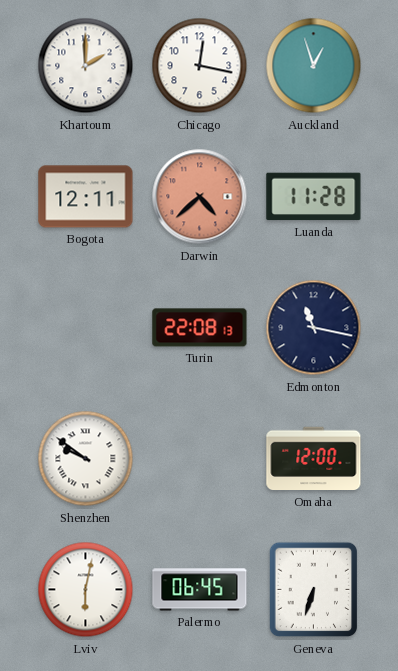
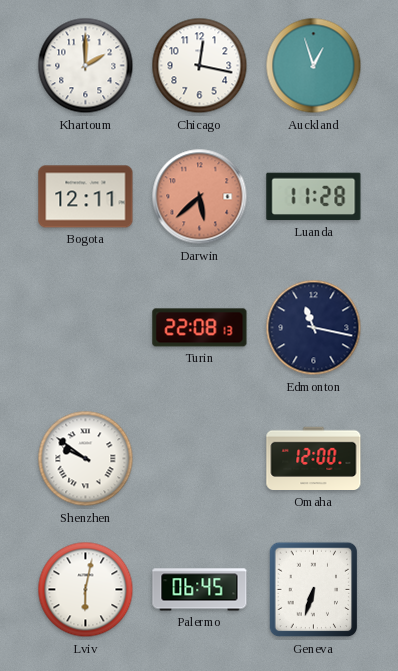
Darwin: 4:38 -> 5:38 (200, 197)
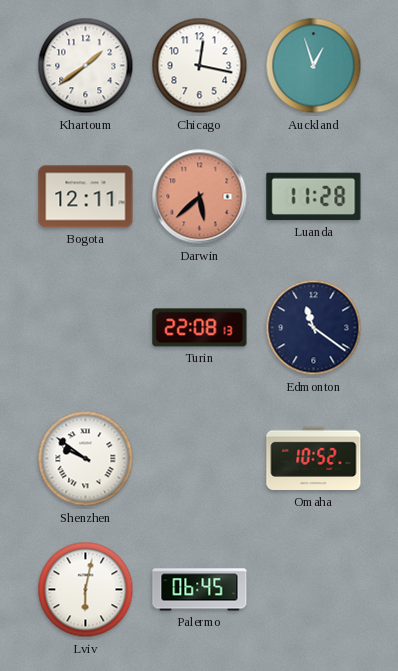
Khartoum: 2:00 -> 1:39 (86, 66)
Edmonton: 11:17 -> 11:21 (314, 328)
Omaha: 12:00 -> 10:52 (314, 459)
Geneva: 6:33 -> none (314, 590)
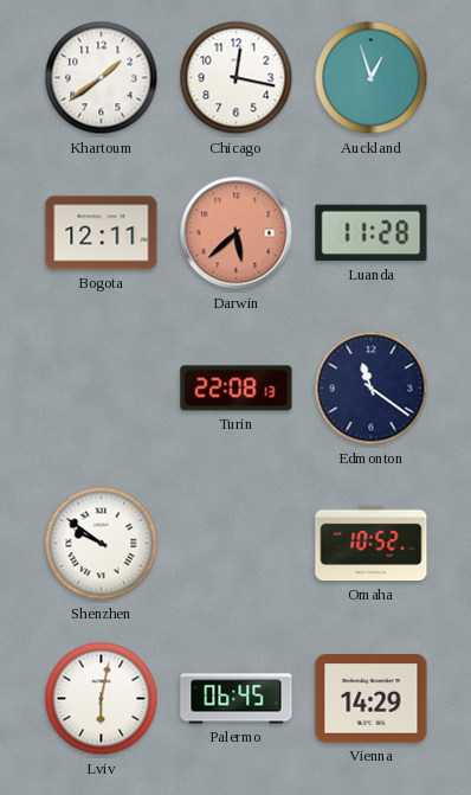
Vienna: none -> 14:29 (372, 699)
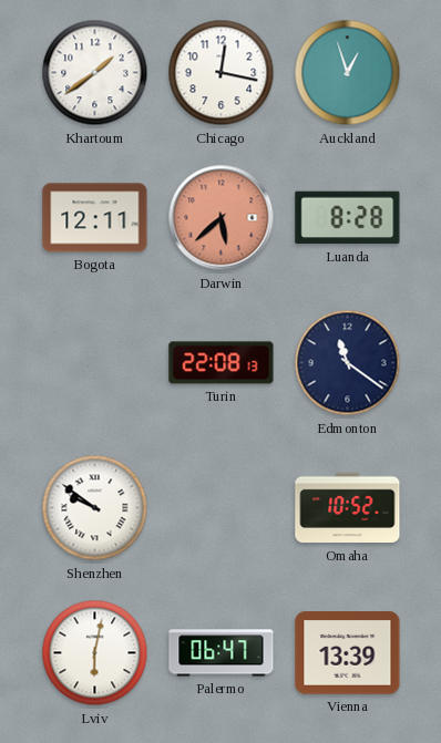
Luanda: 11:28 -> 8:28 (348, 218)
Palermo: 06:45 -> 06:47 (222, 653)
Vienna: 14:29 -> 13:39 (348, 653)
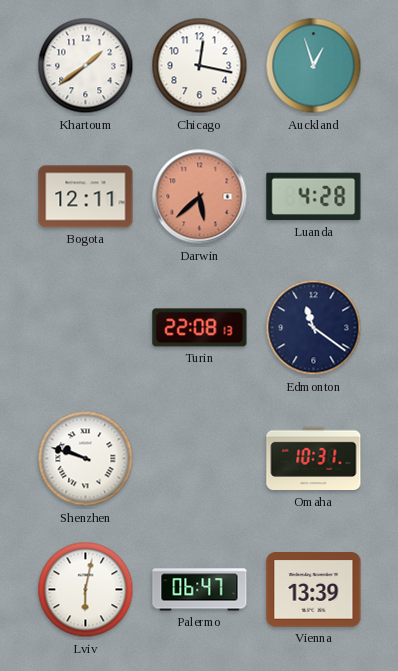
Luanda: 8:28 -> 4:28 (314, 197)
Shenzhen: 9:51 -> 9:48 (86, 459)
Omaha: 10:52 -> 10:31 (314, 459)
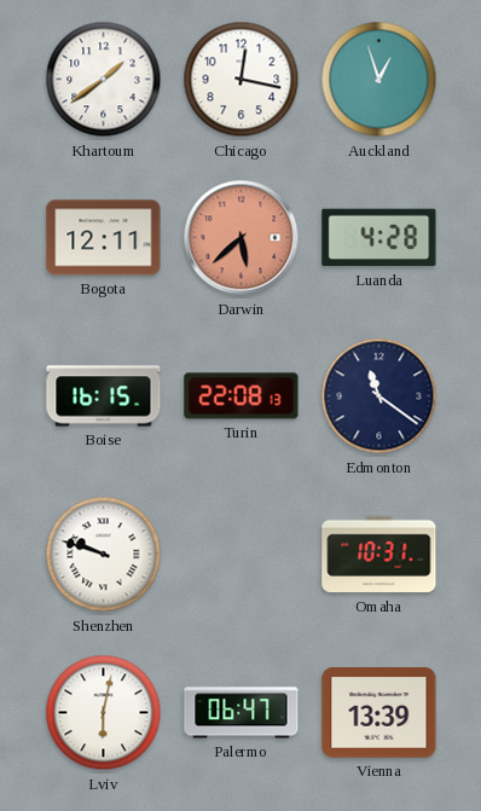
Boise: none -> 16:15 (104, 396)
